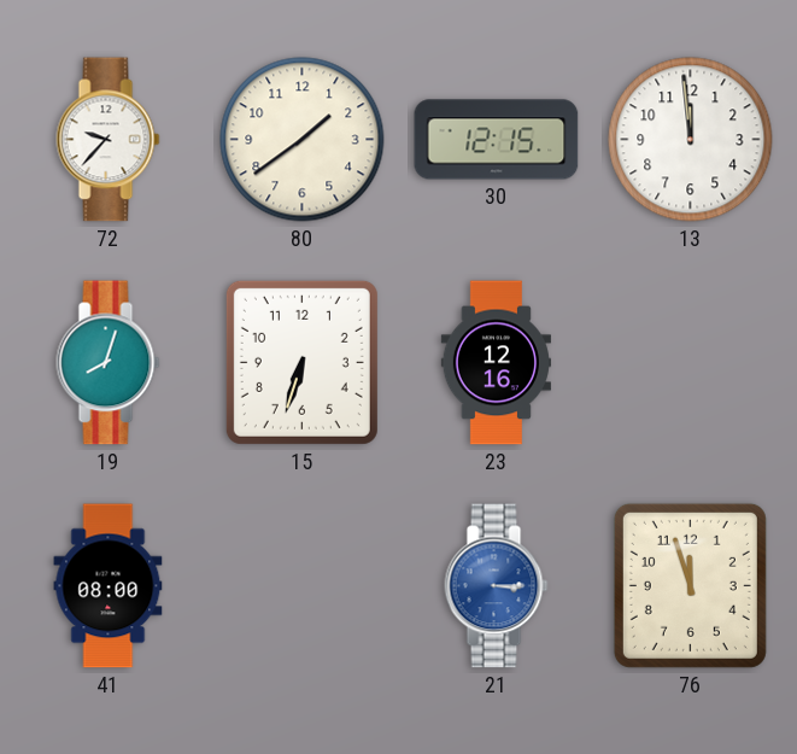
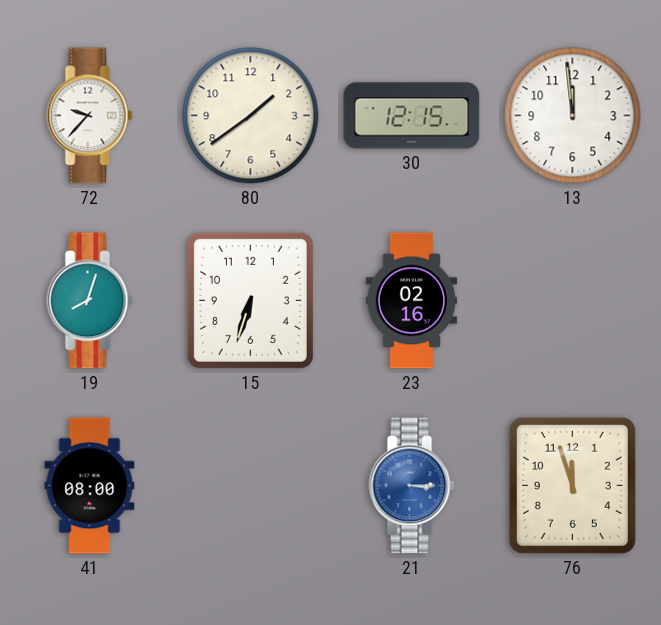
23: 12:16 -> 02:16 (411, 301)
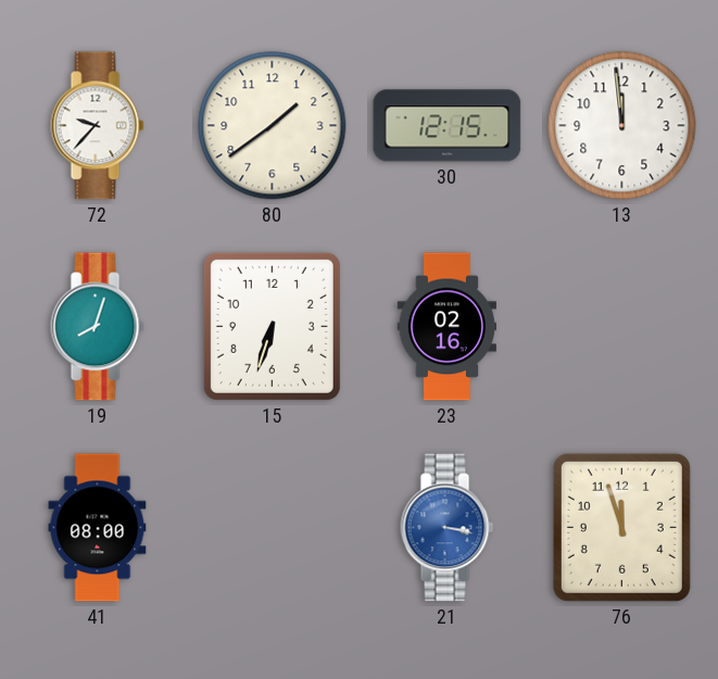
21: 3:15 -> 3:17 (448, 528)
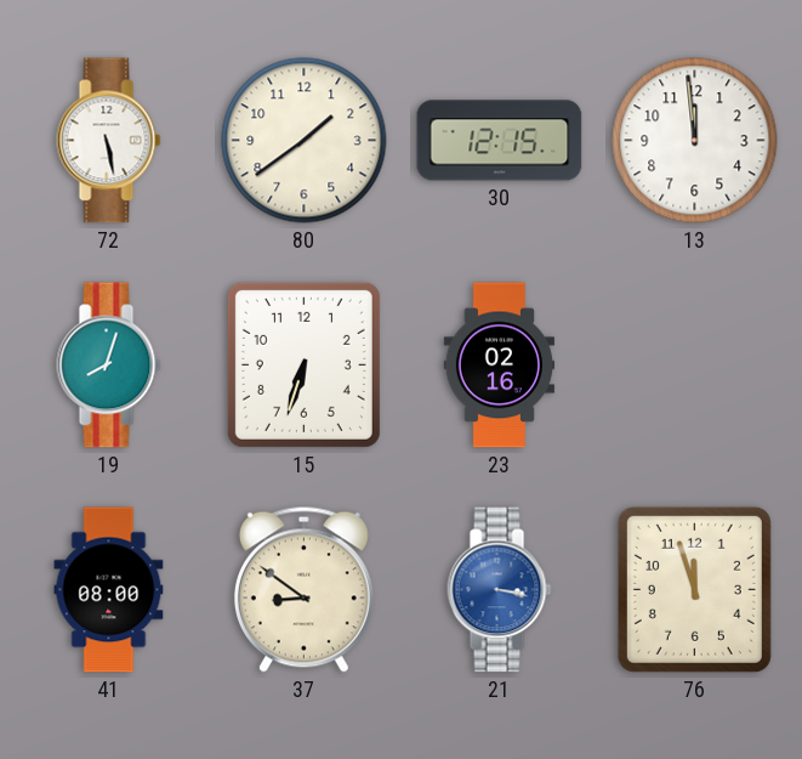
72: 9:37 -> 5:28 (109, 141)
37: none -> 8:51 (303, 589)
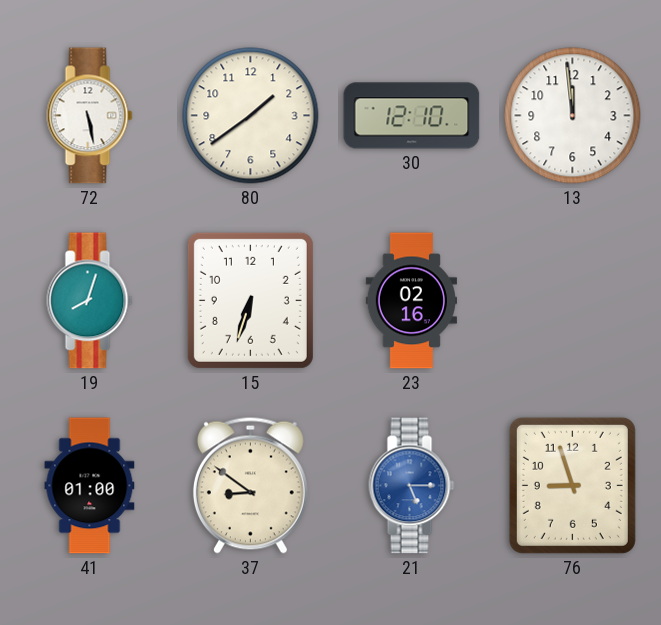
30: 12:15 -> 12:10 (412, 116)
41: 08:00 -> 01:00 (90, 486)
21: 3:17 -> 5:15 (412, 486)
76: 11:57 -> 8:57 (572, 485)
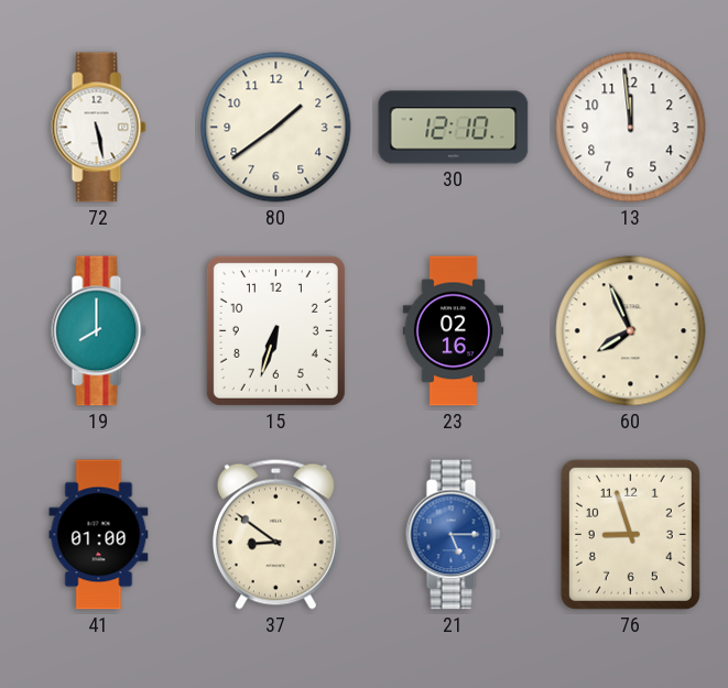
19: 8:03 -> 8:00 (99, 331)
60: none -> 7:56 (631, 331)
